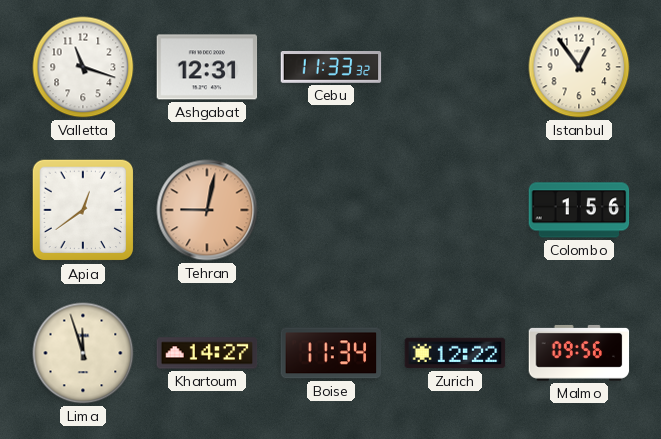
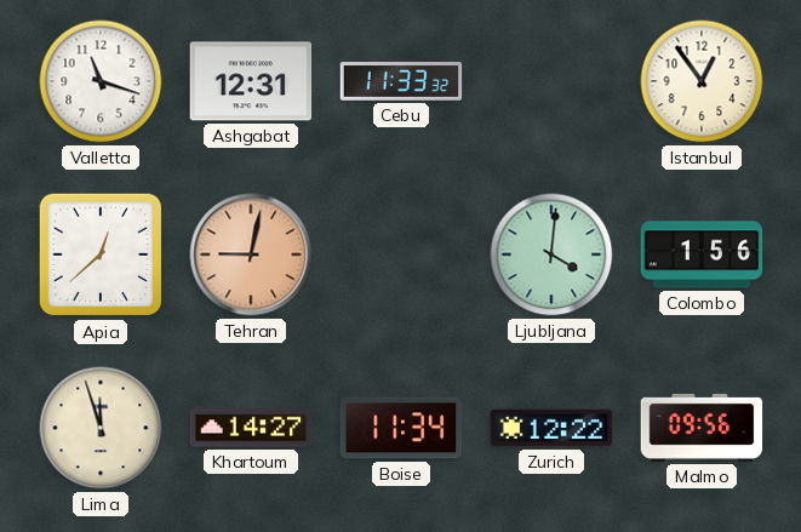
Apia: 12:39 -> 12:38 (101, 254)
Ljubljana: none -> 4:01 (551, 254)
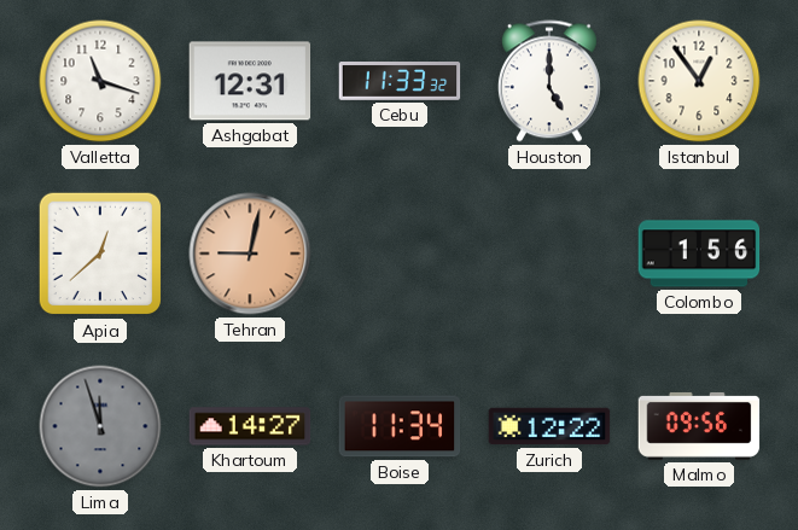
Houston: none -> 5:00 (549, 81)
Ljubljana: 4:01 -> none (551, 254)
Lima dial: cream -> grey (100, 426)
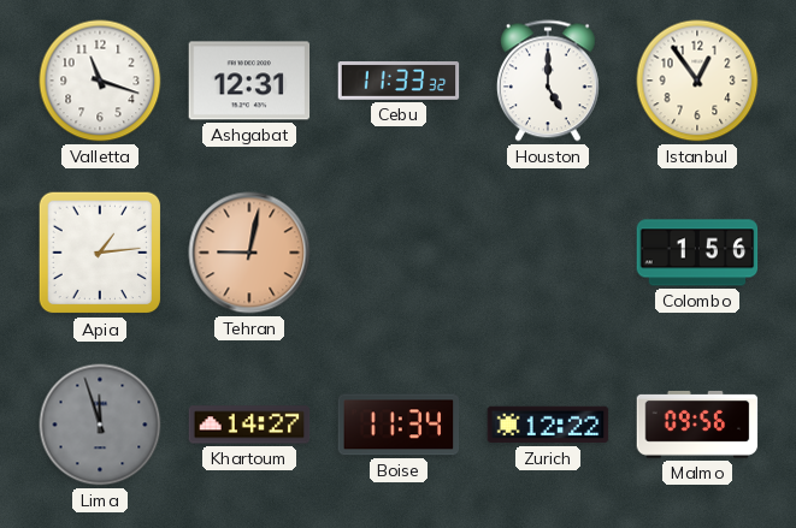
Apia: 12:38 -> 1:14 (100, 253)
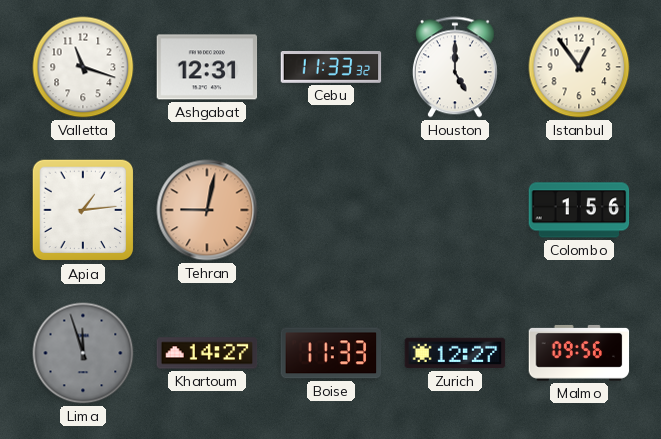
Boise: 11:34 -> 11:33 (331, 353)
Zurich: 12:22 -> 12:27 (455, 353)
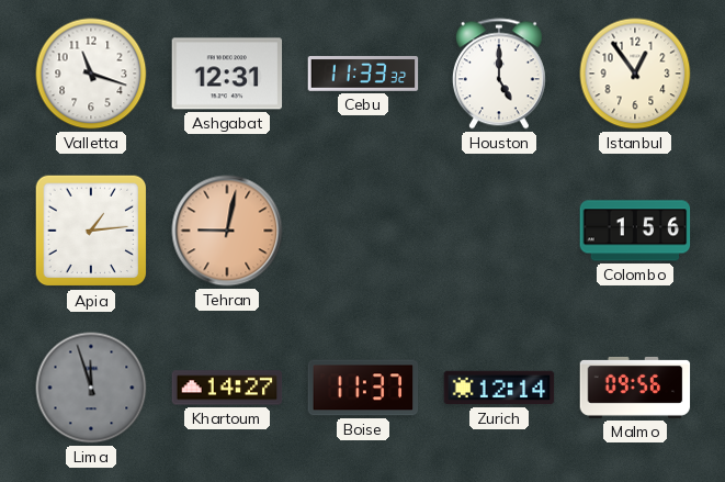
Boise: 11:33 -> 11:37 (363, 388)
Zurich: 12:27 -> 12:14 (499, 388)
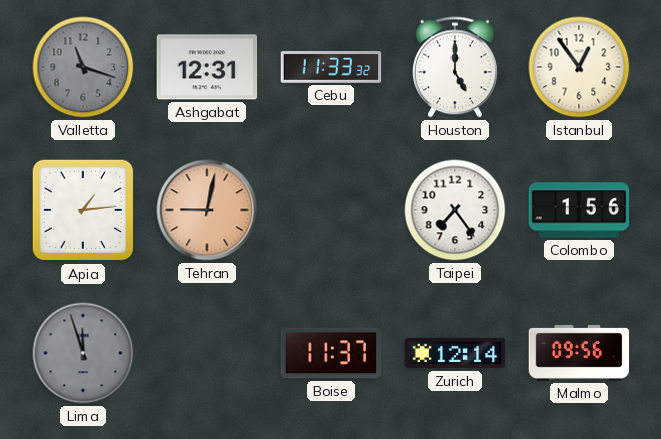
Valletta dial: white -> grey (83, 67)
Taipei: none -> 7:24 (455, 210)
Khartoum: 14:27 -> none (227, 388)
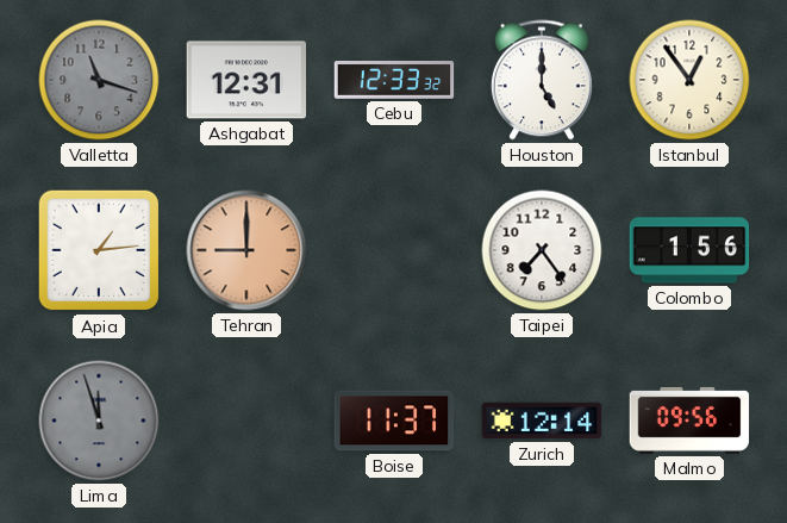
Cebu: 11:33 -> 12:33 (394, 81)
Tehran: 9:02 -> 9:00 (246, 250)
